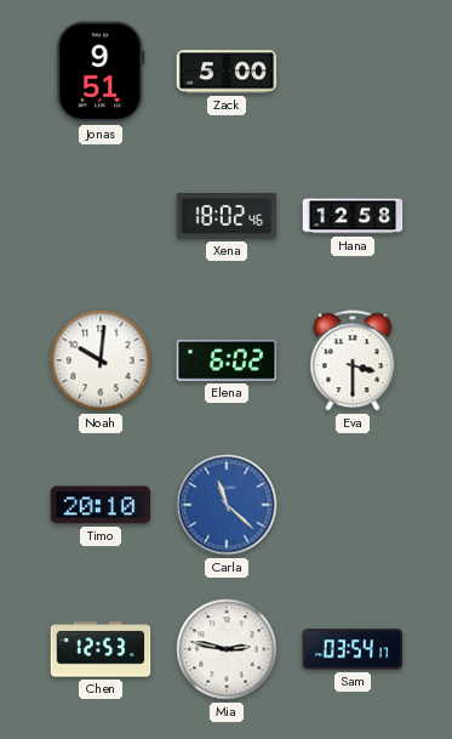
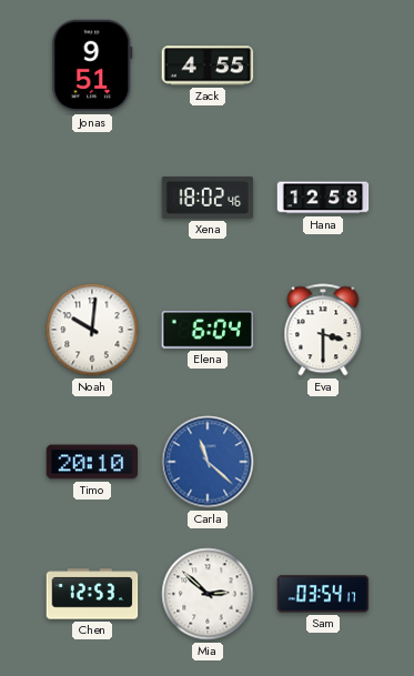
Zack: 5:00 -> 4:55 (208, 65)
Elena: 6:02 -> 6:04 (208, 330)
Mia: 2:47 -> 2:52 (208, 594)
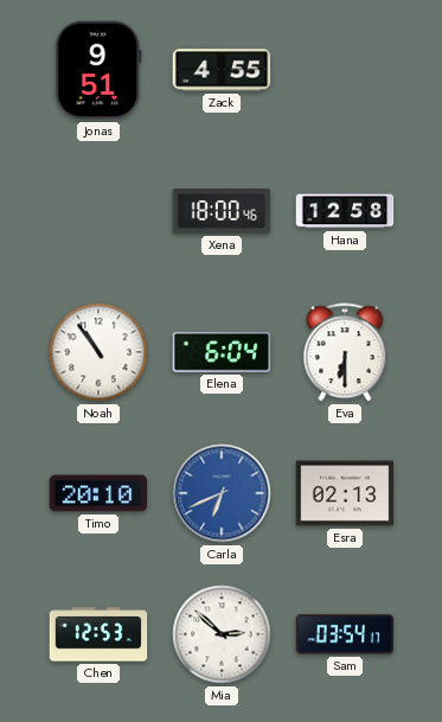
Xena: 18:02 -> 18:00 (222, 211)
Noah: 10:01 -> 10:54 (98, 352)
Eva: 3:30 -> 6:30 (345, 352)
Carla: 11:22 -> 6:41 (222, 493)
Esra: none -> 02:13 (345, 493)
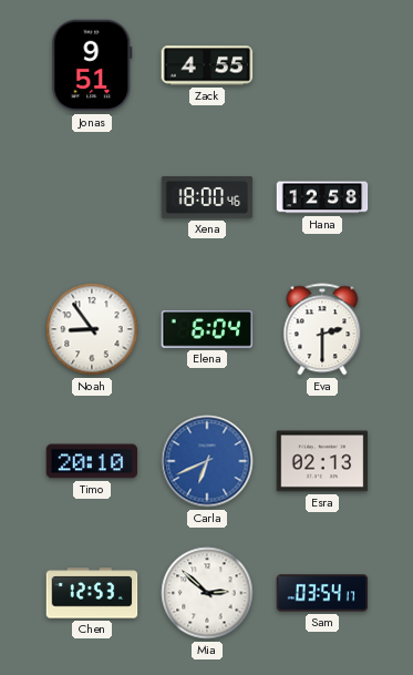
Noah: 10:54 -> 8:54 (92, 329)
Eva: 6:30 -> 2:30 (322, 329)
